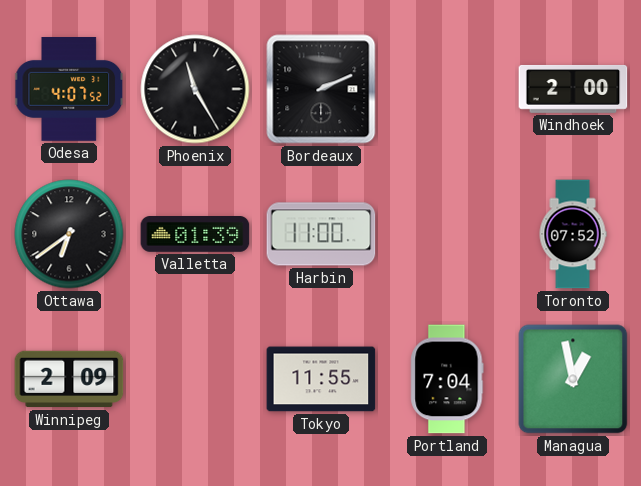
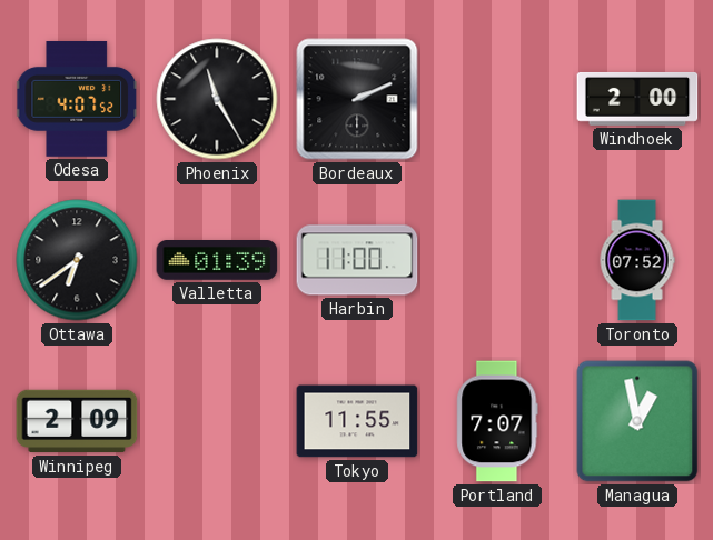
Portland: 7:04 -> 7:07 (497, 421)
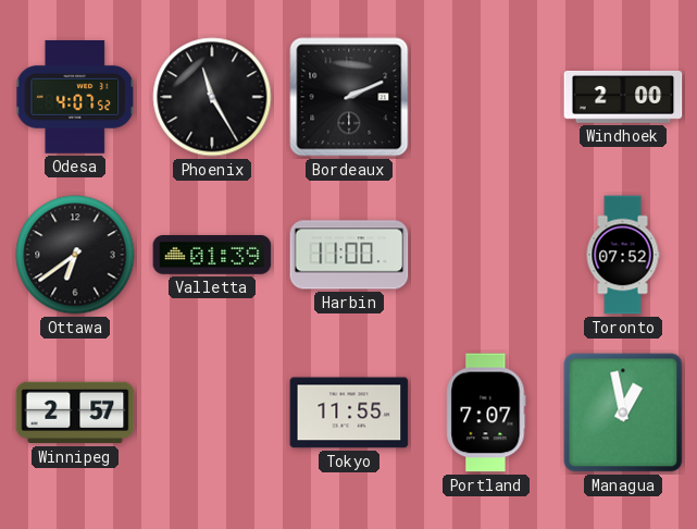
Winnipeg: 2:09 -> 2:57 (75, 413)
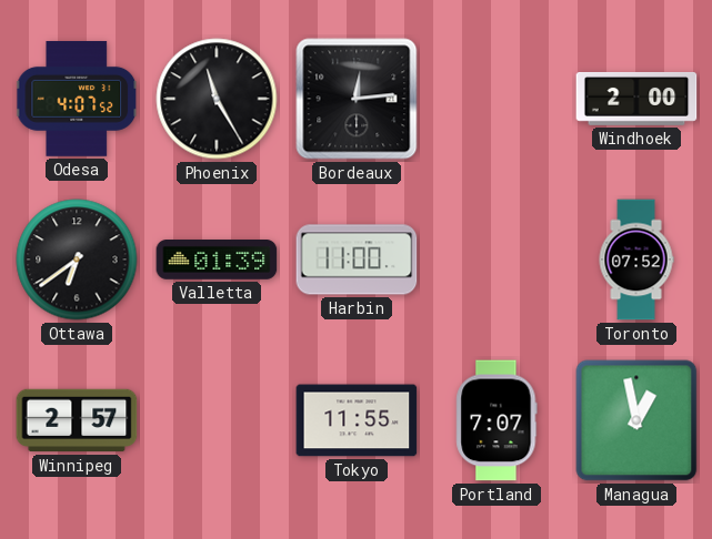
Bordeaux: 2:11 -> 12:14 (357, 99)
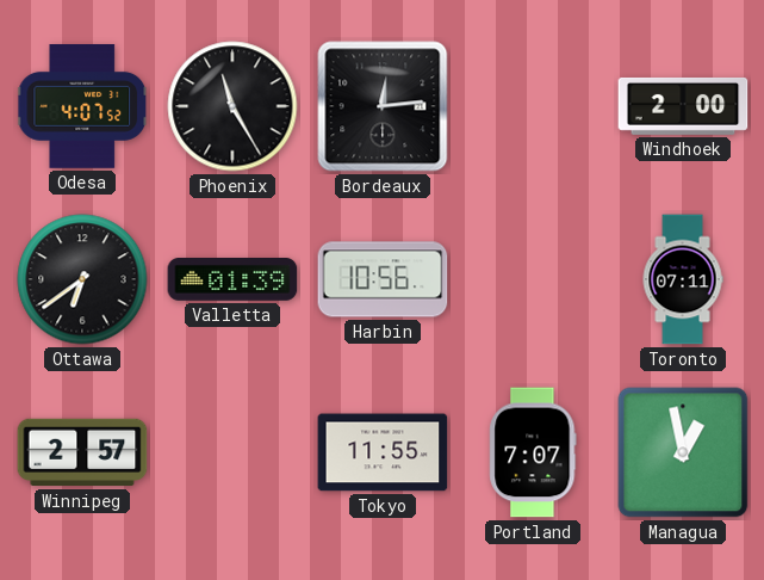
Harbin: 11:00 -> 10:56 (383, 279)
Toronto: 07:52 -> 07:11 (683, 279)
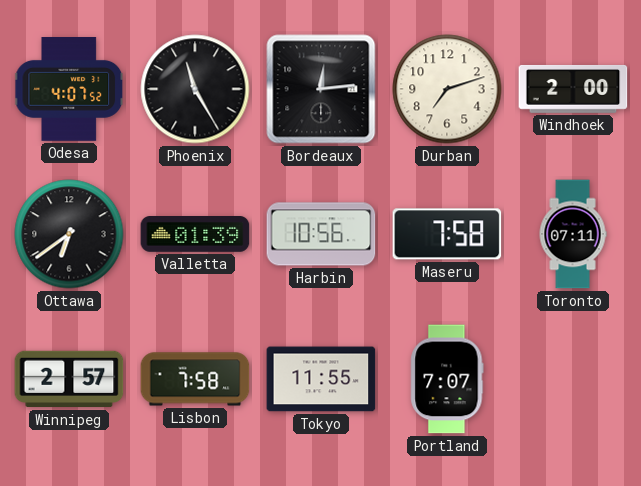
Durban: none -> 7:12 (447, 89)
Maseru: none -> 7:58 (447, 234)
Lisbon: none -> 7:58 (195, 379)
Managua: 12:58 -> none (683, 452)
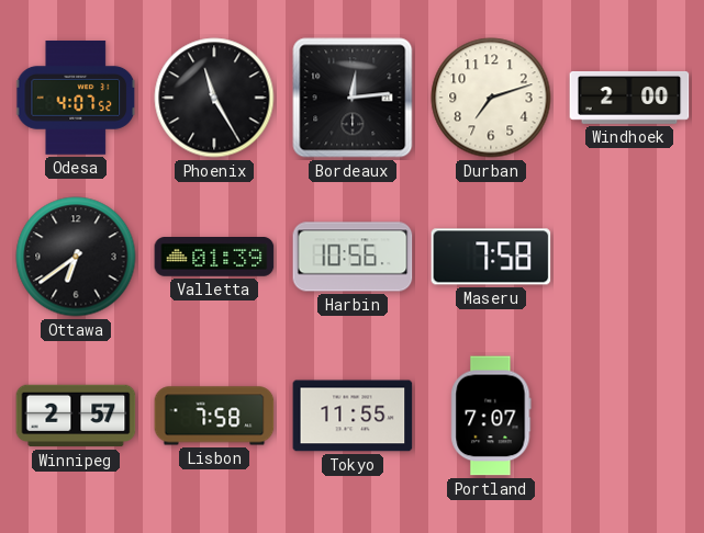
Toronto: 07:11 -> none (573, 234)
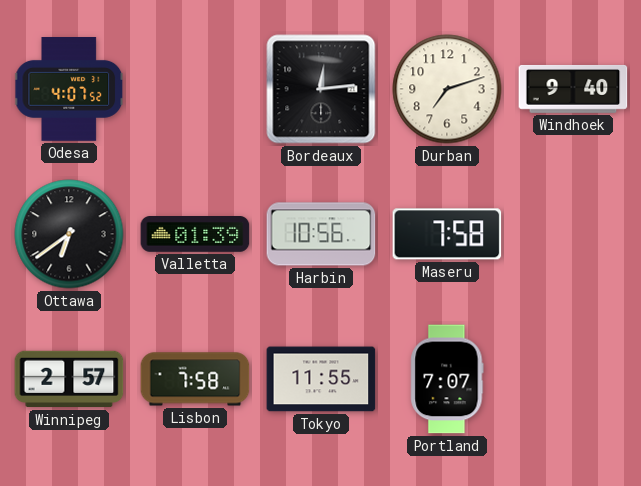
Phoenix: 11:25 -> none (214, 98)
Windhoek: 2:00 -> 9:40 (573, 89)
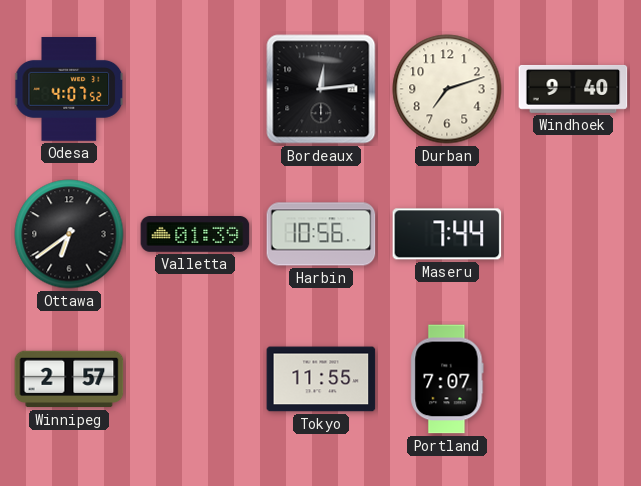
Maseru: 7:58 -> 7:44 (447, 234)
Lisbon: 7:58 -> none (195, 379)
